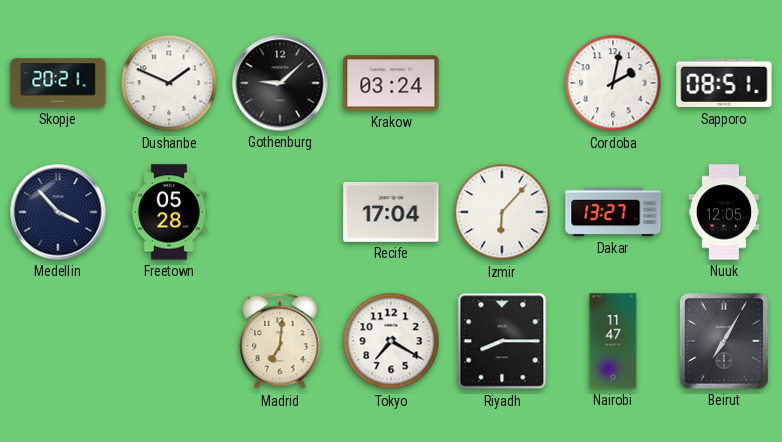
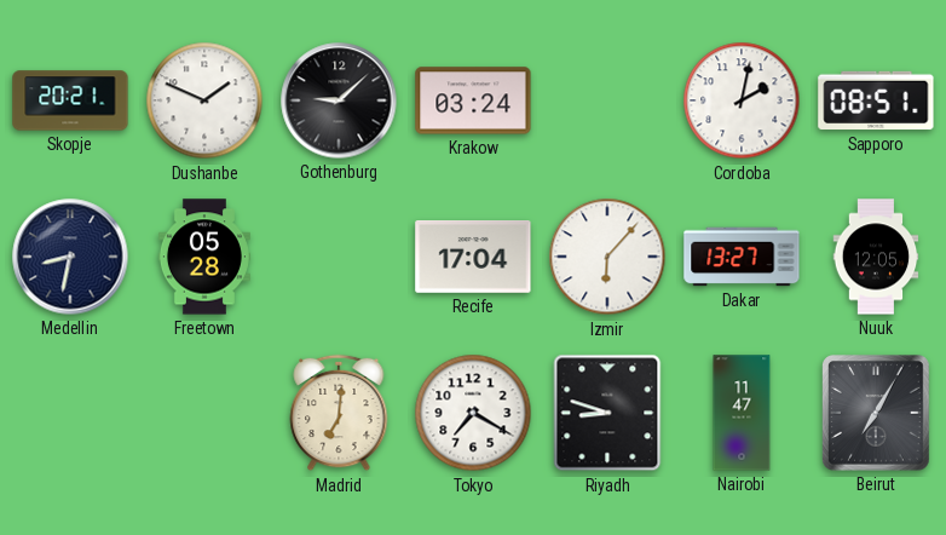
Medellin: 3:53 -> 8:32 (70, 257)
Riyadh: 8:15 -> 8:48 (607, 413)
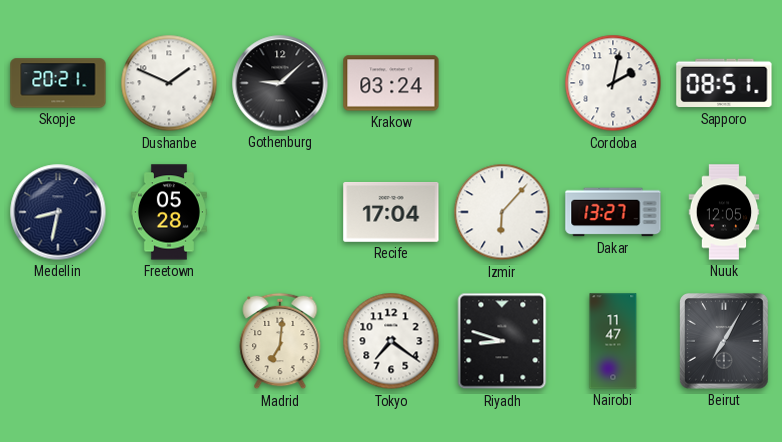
Tokyo: 7:20 -> 7:21 (391, 341)
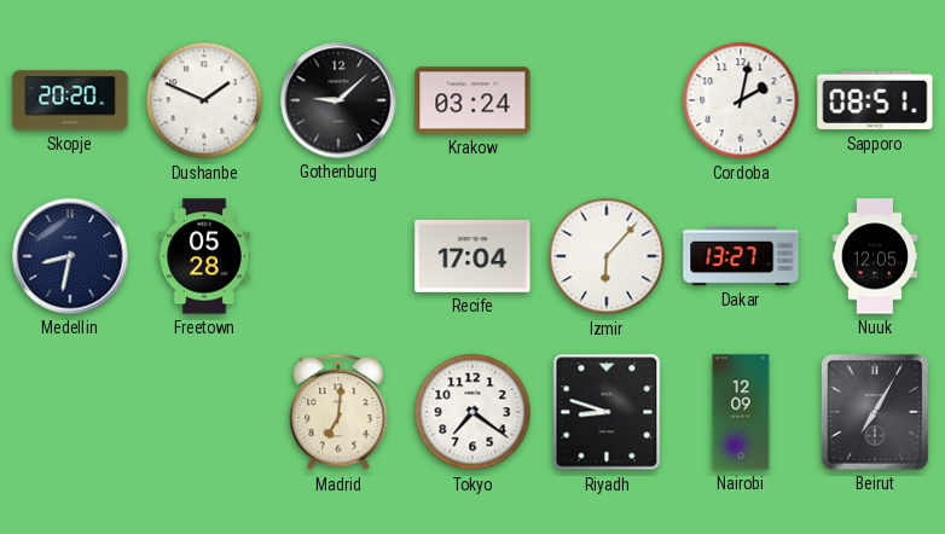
Skopje: 20:21 -> 20:20 (70, 100)
Nairobi: 11:47 -> 12:09 (741, 412)
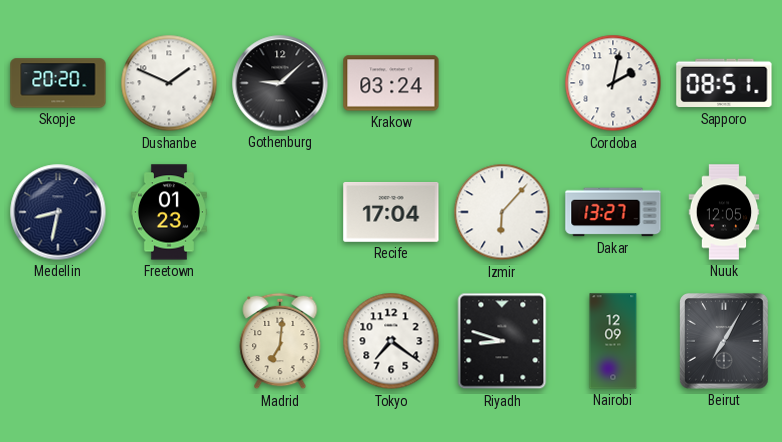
Freetown: 05:28 -> 01:23 (169, 212)
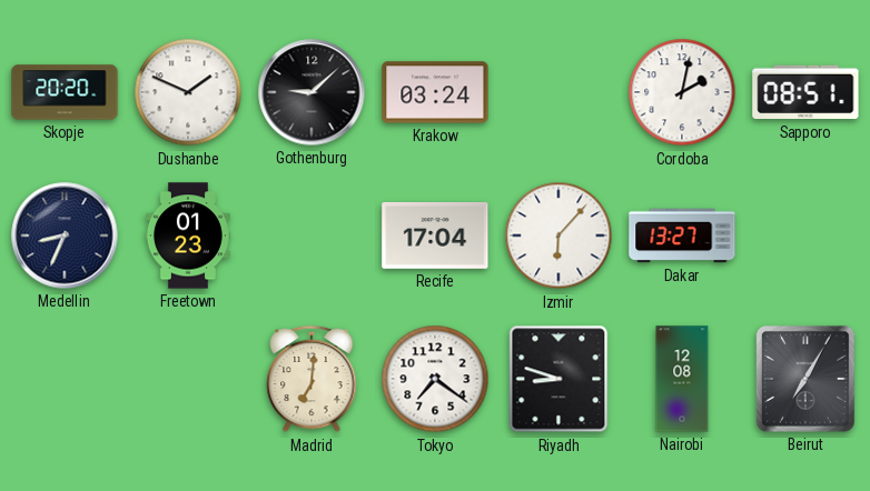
Medellin: 8:32 -> 8:34 (65, 236)
Nuuk: 12:05 -> none (724, 212)
Nairobi: 12:09 -> 12:08 (682, 379)
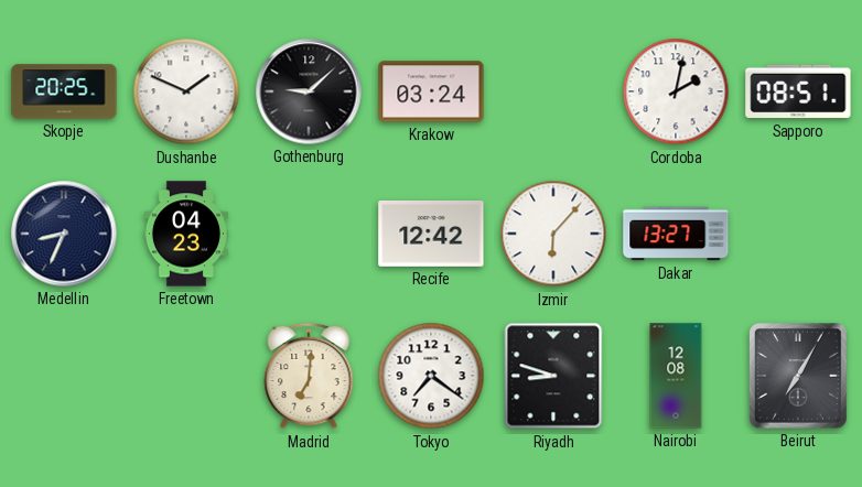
Skopje: 20:20 -> 20:25 (64, 91)
Freetown: 01:23 -> 04:23 (186, 234)
Recife: 17:04 -> 12:42 (431, 235)
